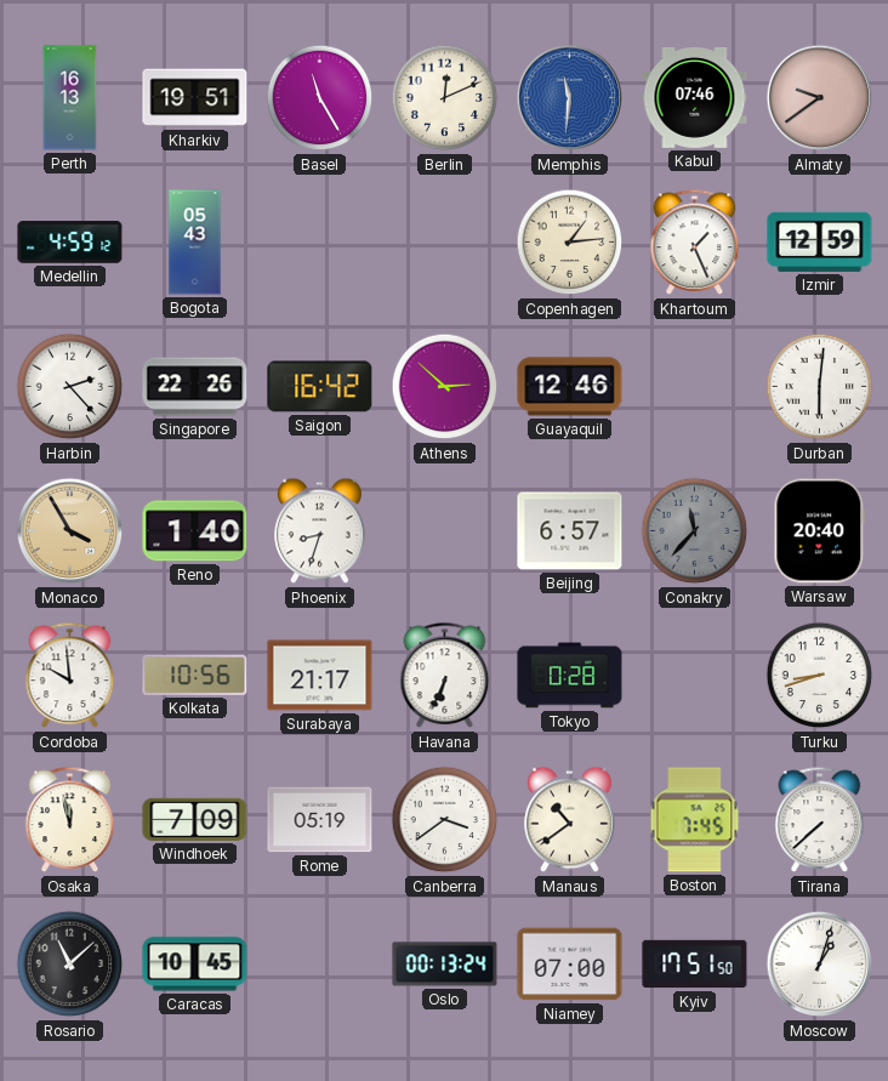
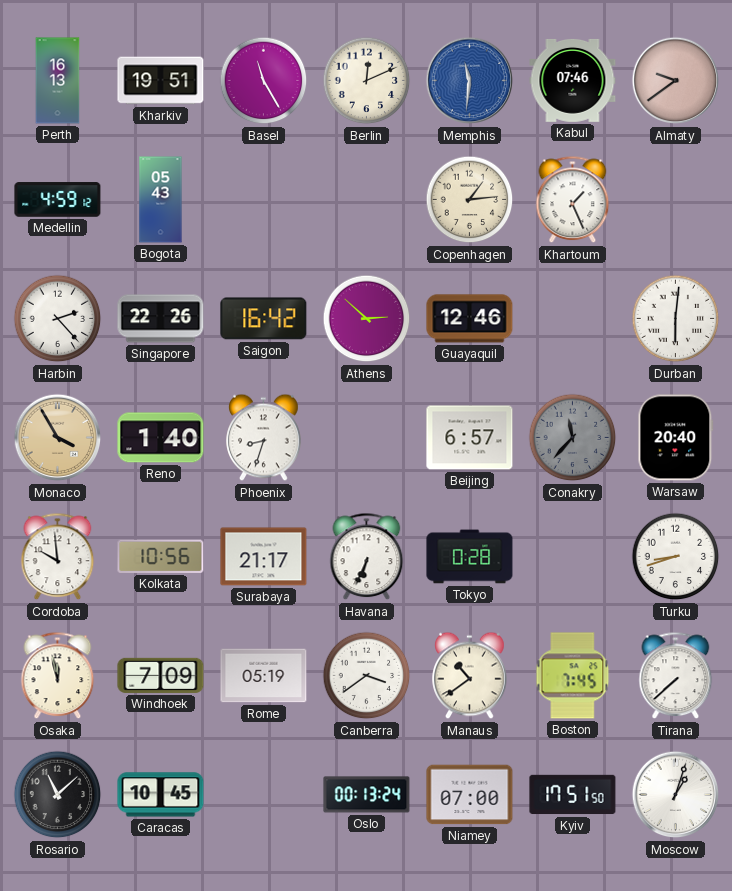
Izmir: 12:59 -> none (820, 241)
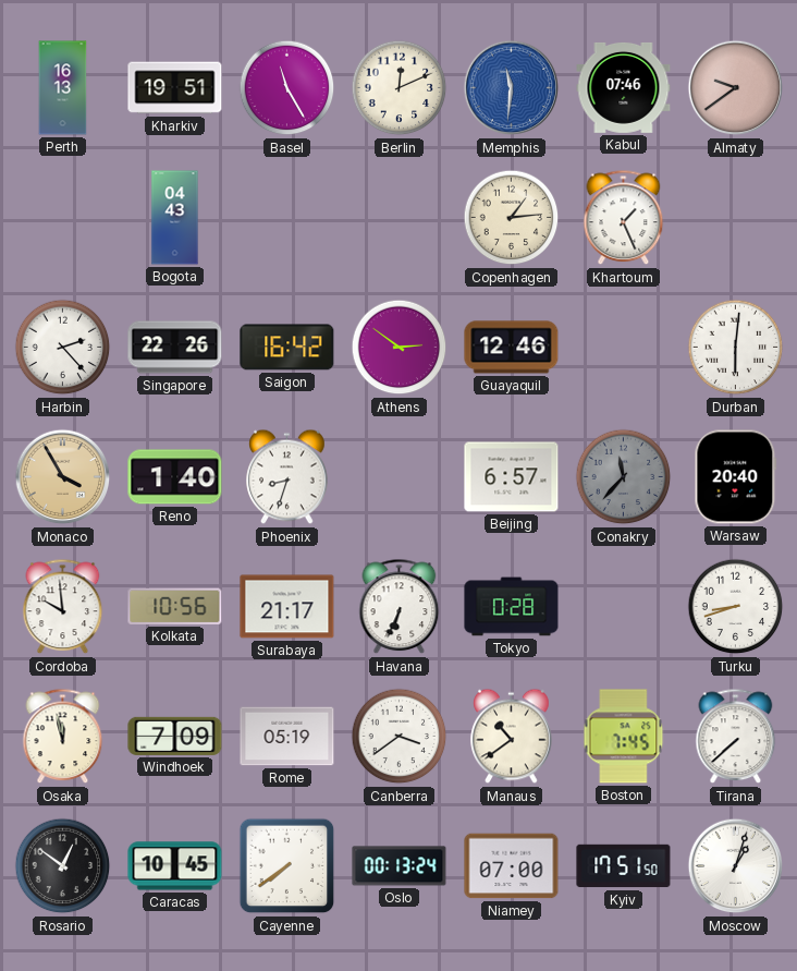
Medellin: 4:59 -> none (58, 200)
Bogota: 05:43 -> 04:43 (175, 218)
Athens: 2:52 -> 2:51 (400, 348)
Rosario: 11:08 -> 12:51 (63, 866)
Cayenne: none -> 7:39 (287, 866)
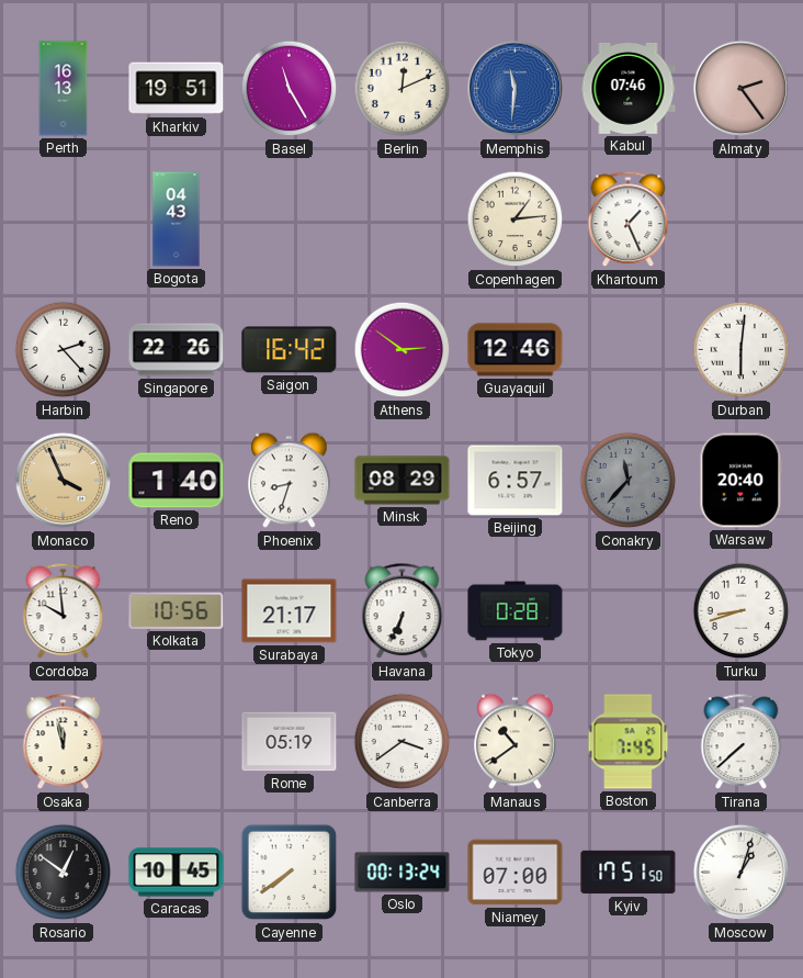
Almaty: 9:39 -> 2:24 (742, 89)
Monaco: 3:55 -> 3:56 (64, 481)
Minsk: none -> 08:29 (403, 481)
Windhoek: 7:09 -> none (175, 736)
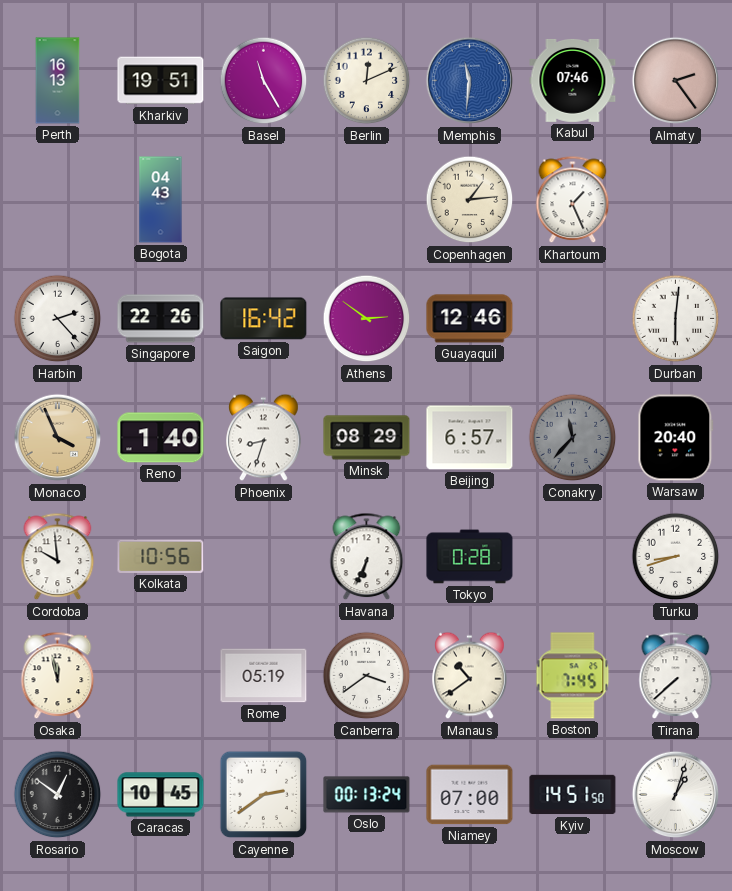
Surabaya: 21:17 -> none (290, 611)
Cayenne: 7:39 -> 2:39 (264, 795)
Kyiv: 17:51 -> 14:51 (573, 795)
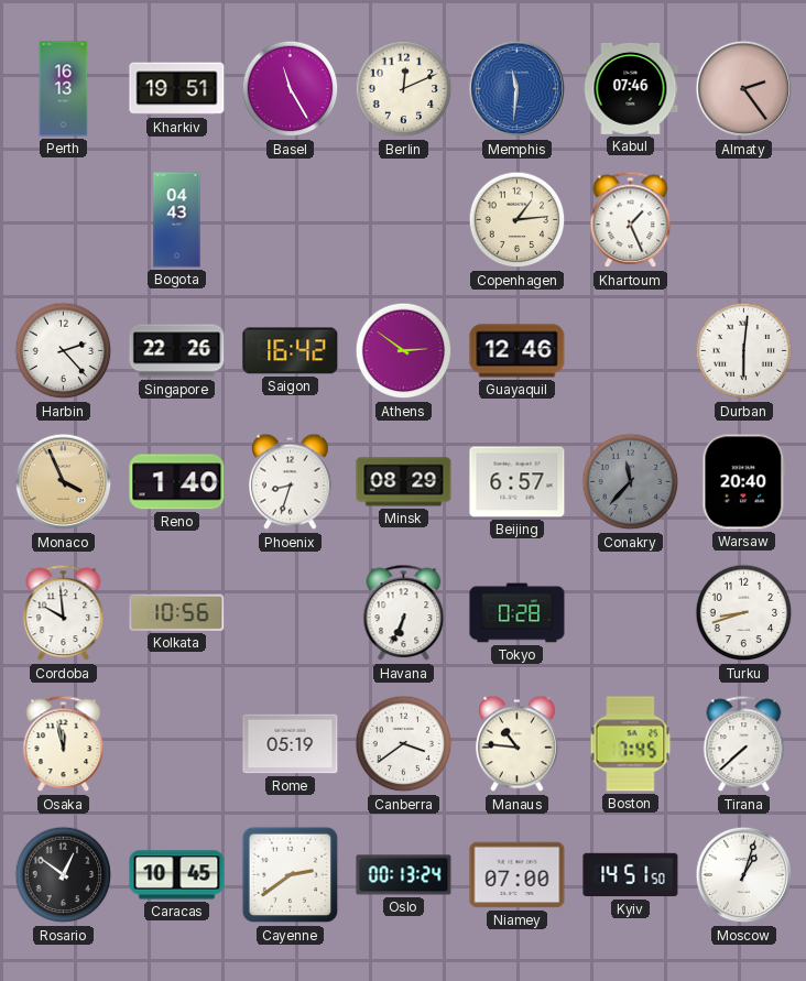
Manaus: 10:39 -> 10:46 (518, 744)
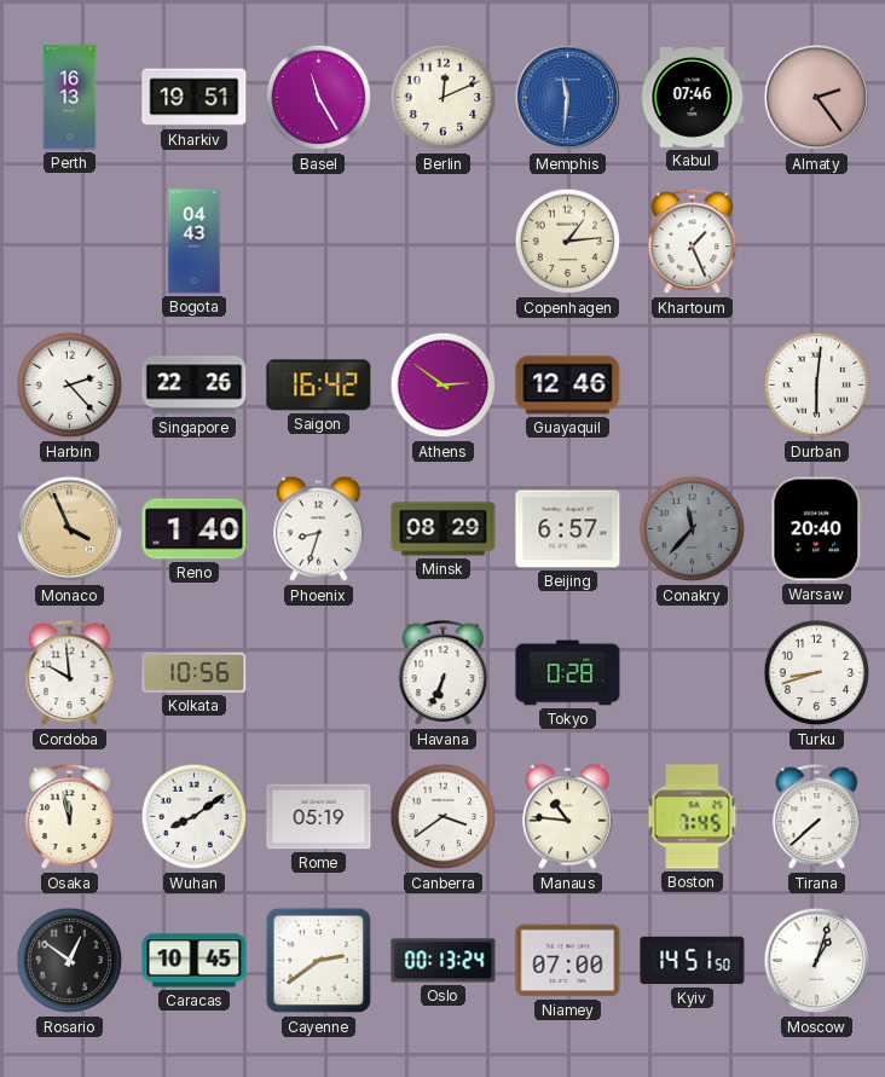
Wuhan: none -> 8:09 (195, 817)
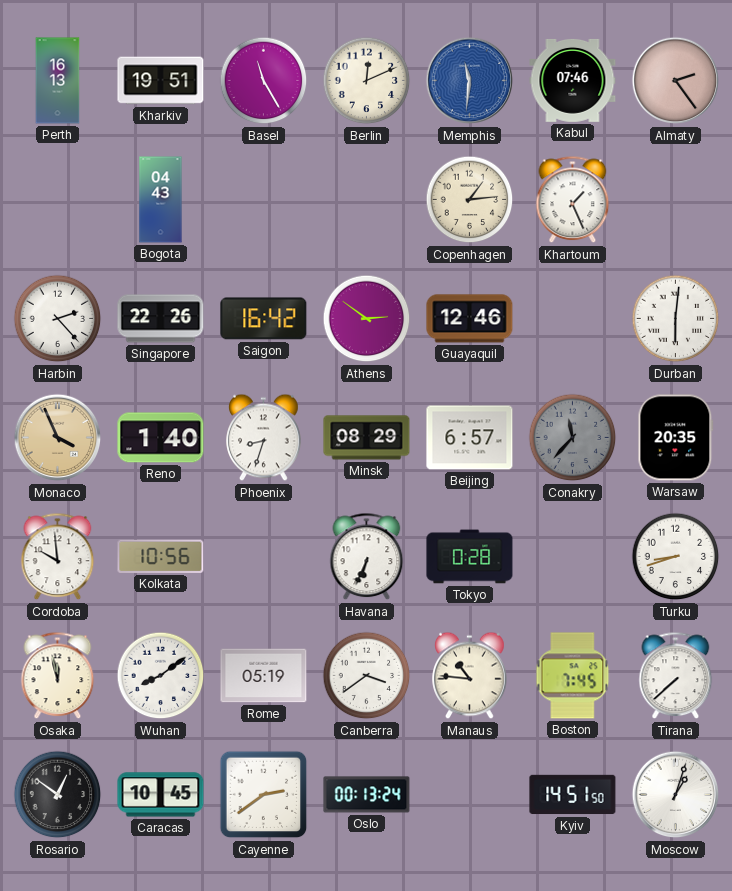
Warsaw: 20:40 -> 20:35 (676, 438)
Niamey: 07:00 -> none (568, 961)
